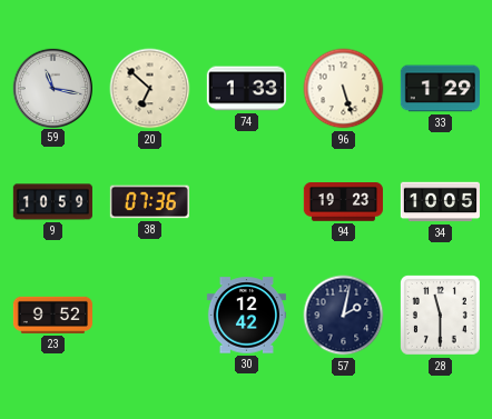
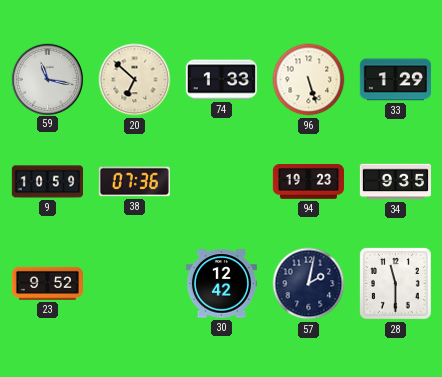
34: 10:05 -> 9:35 (395, 182)
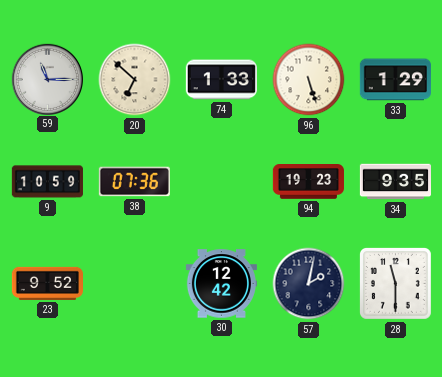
59: 11:17 -> 11:15 (47, 79)
